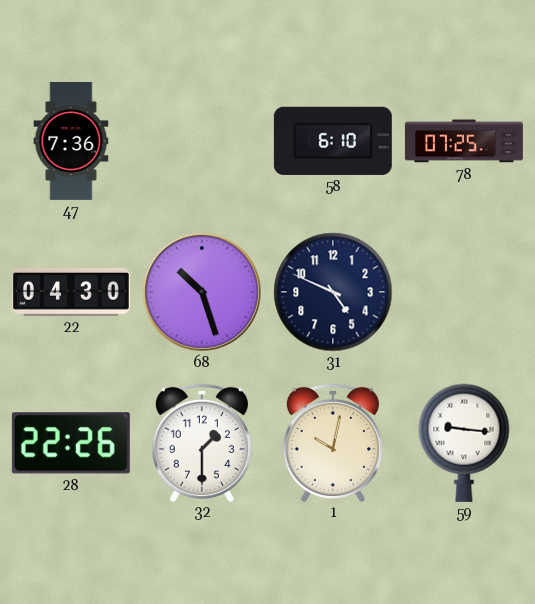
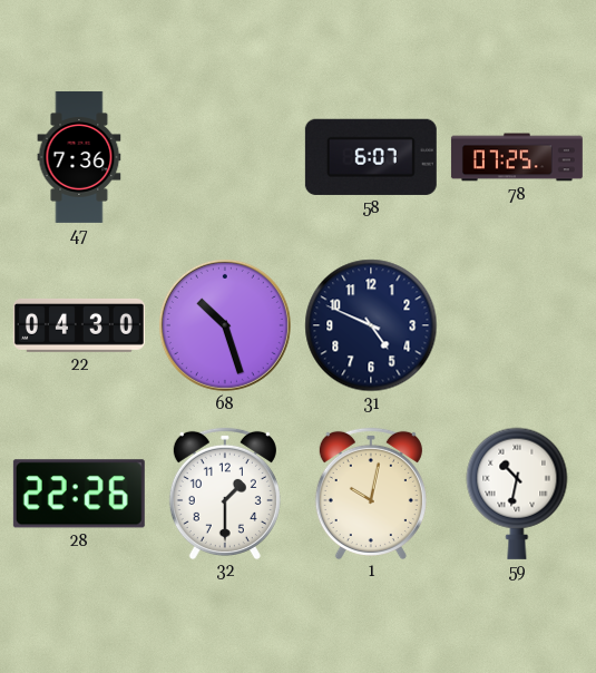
58: 6:10 -> 6:07 (371, 157)
59: 9:16 -> 10:32 (517, 494)
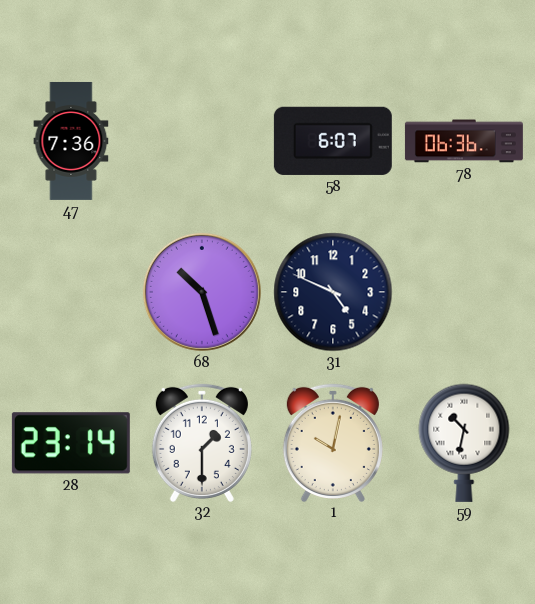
78: 07:25 -> 06:36 (464, 141)
22: 04:30 -> none (79, 325)
28: 22:26 -> 23:14 (71, 443)
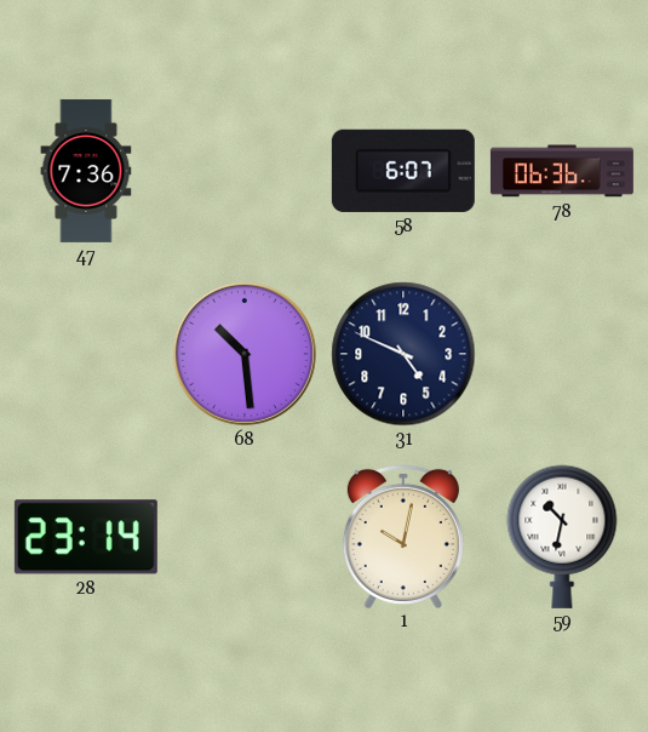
68: 10:27 -> 10:29 (245, 354)
32: 1:30 -> none (202, 442)
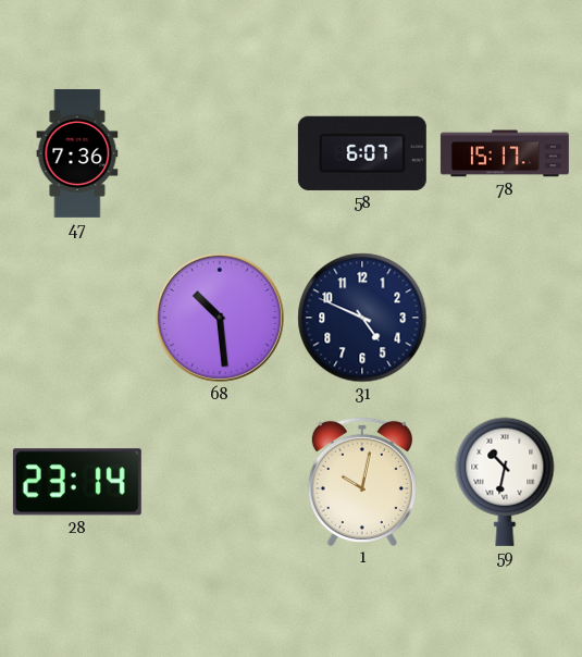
78: 06:36 -> 15:17 (505, 153)
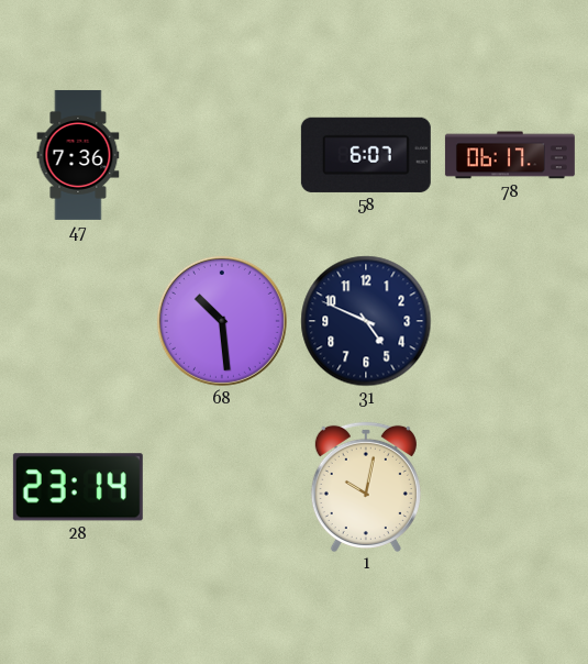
78: 15:17 -> 06:17 (510, 155)
59: 10:32 -> none (505, 482)
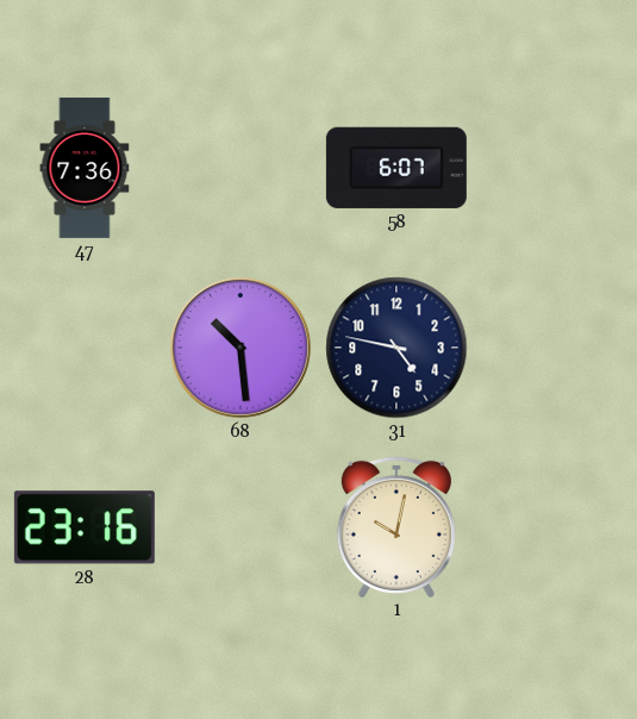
78: 06:17 -> none (510, 155)
31: 4:49 -> 4:47 (396, 348)
28: 23:14 -> 23:16 (85, 527)
